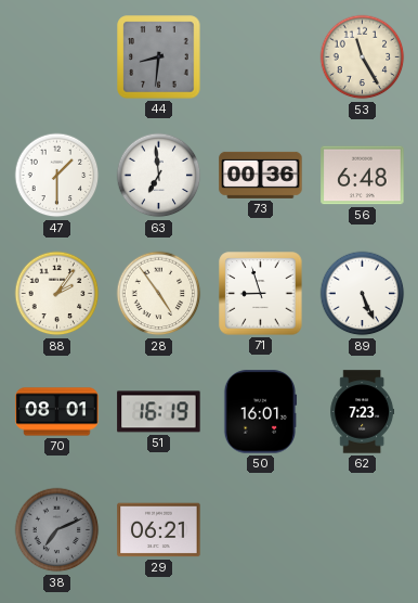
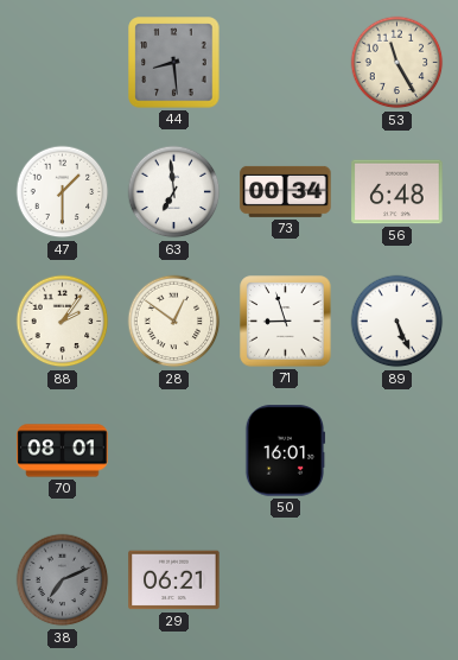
44: 8:31 -> 8:29 (174, 63)
73: 00:36 -> 00:34 (286, 191)
28: 4:54 -> 12:51 (174, 322)
51: 16:19 -> none (159, 412)
62: 7:23 -> none (363, 412)
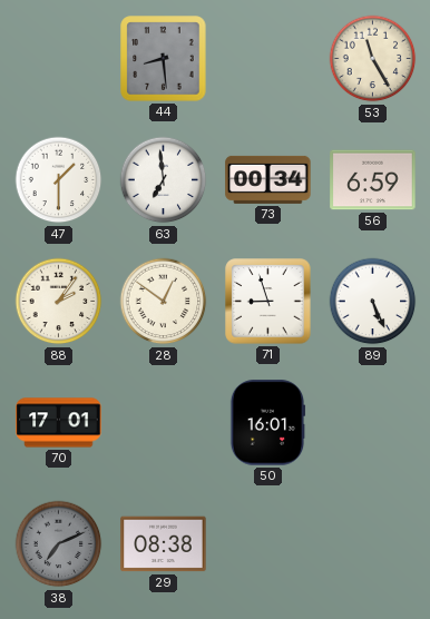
56: 6:48 -> 6:59 (373, 180)
70: 08:01 -> 17:01 (59, 423)
29: 06:21 -> 08:38 (164, 544)
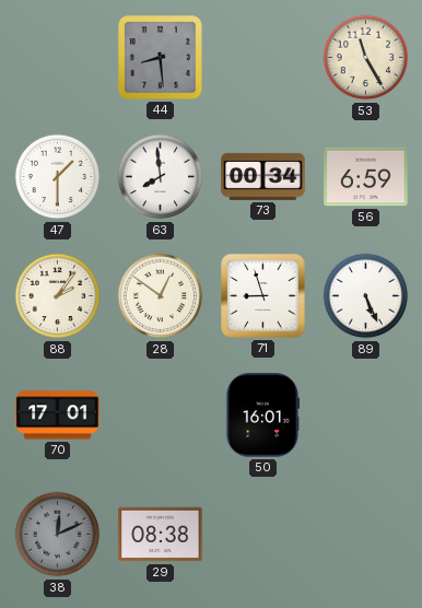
63: 6:59 -> 7:59 (161, 177)
38: 7:11 -> 12:11 (58, 535)
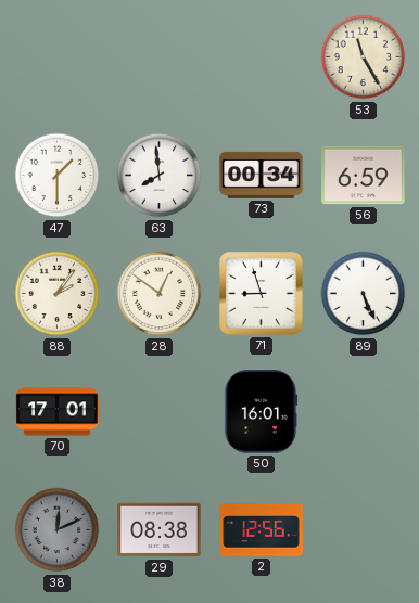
44: 8:29 -> none (161, 58)
2: none -> 12:56 (262, 530)
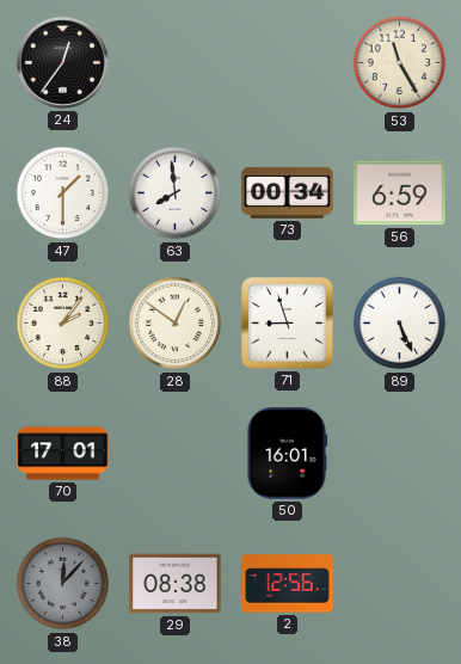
24: none -> 12:36 (62, 62)
38: 12:11 -> 12:07 (63, 584)
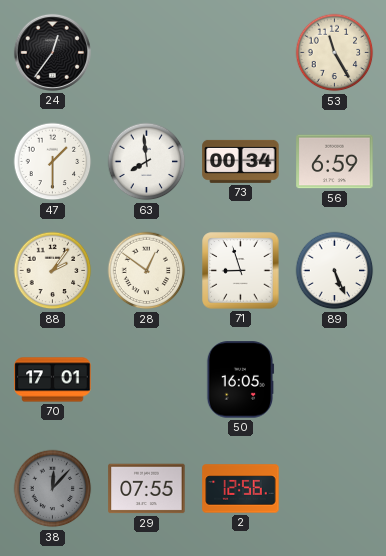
50: 16:01 -> 16:05 (240, 380)
29: 08:38 -> 07:55 (147, 489)
